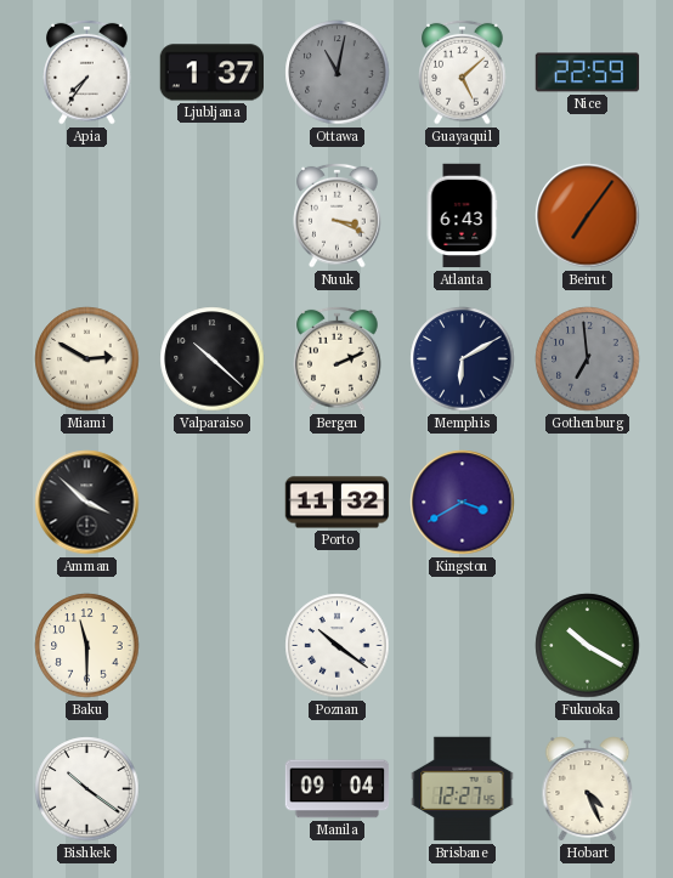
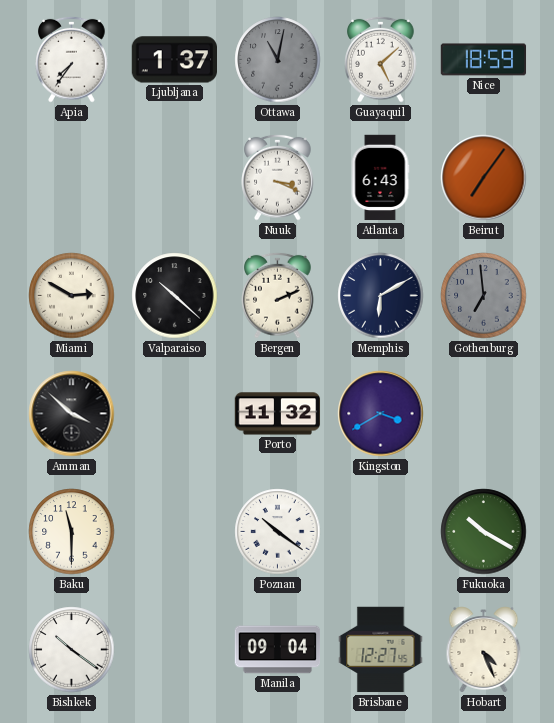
Nice: 22:59 -> 18:59 (484, 60)
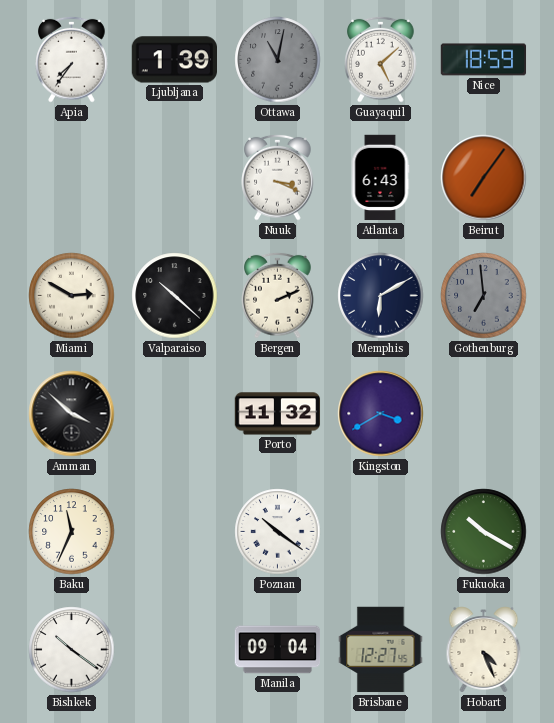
Ljubljana: 1:37 -> 1:39 (175, 60)
Baku: 11:30 -> 11:34 (72, 532)
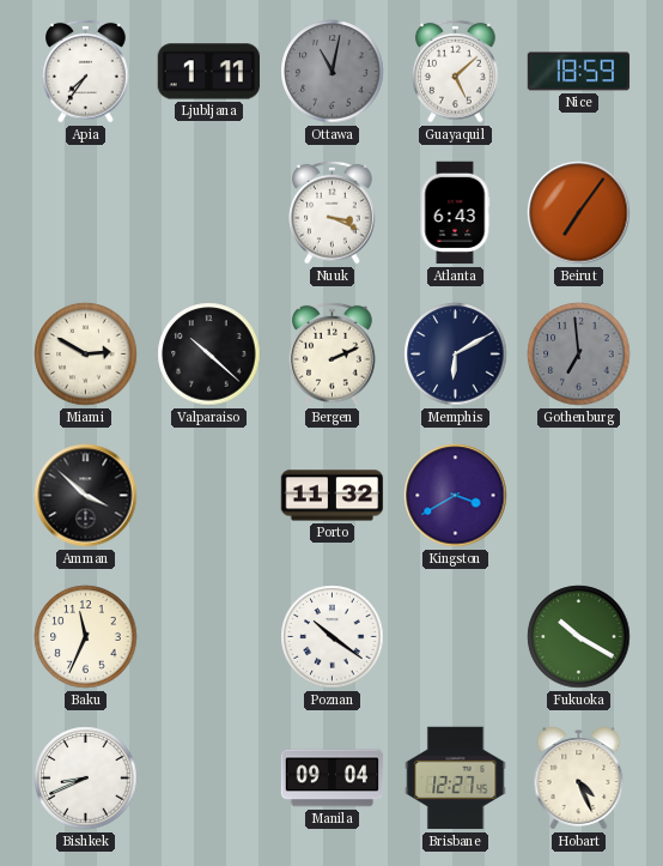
Ljubljana: 1:39 -> 1:11 (209, 72)
Bishkek: 10:21 -> 8:41 (86, 779)
